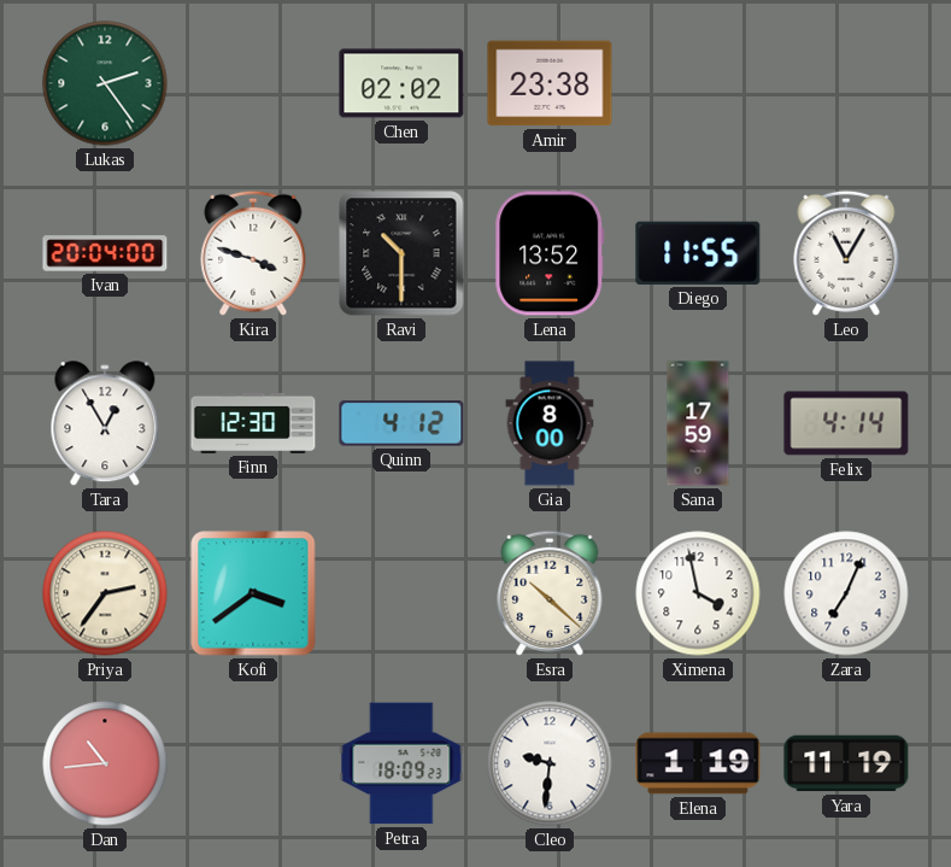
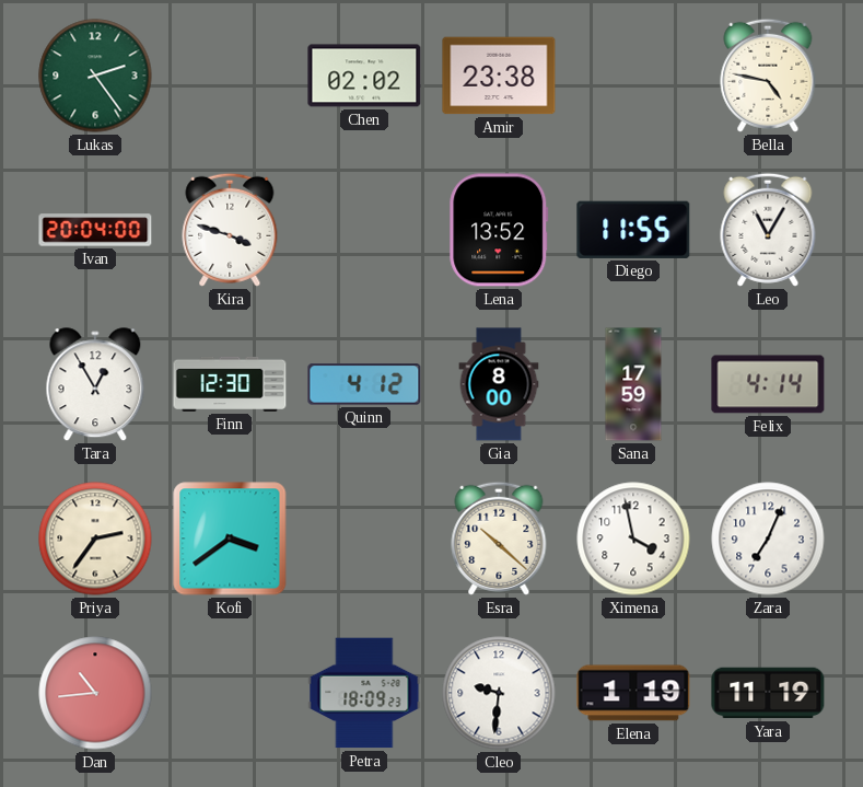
Bella: none -> 4:47 (768, 76)
Ravi: 10:30 -> none (401, 253)
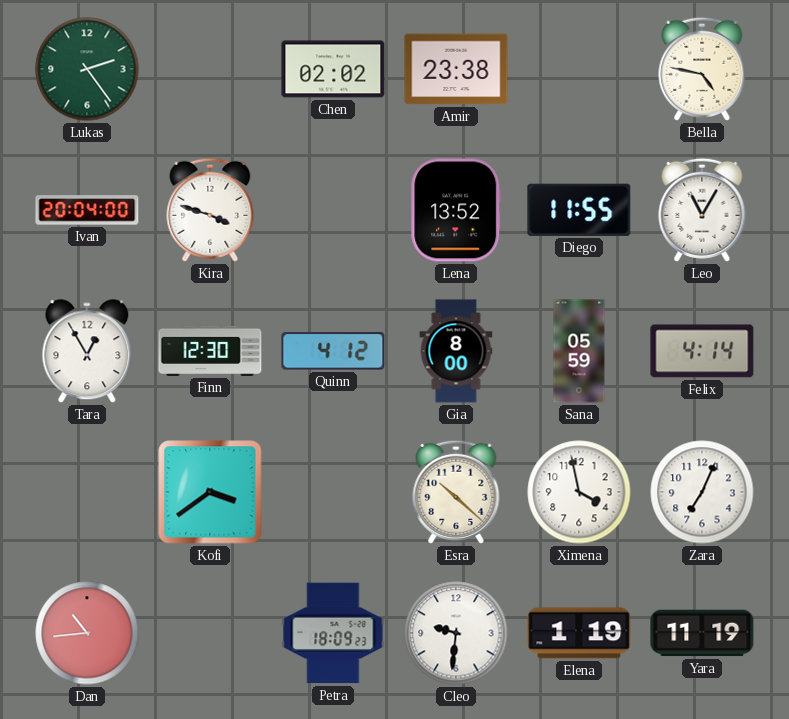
Sana: 17:59 -> 05:59 (579, 351)
Priya: 2:36 -> none (95, 539)
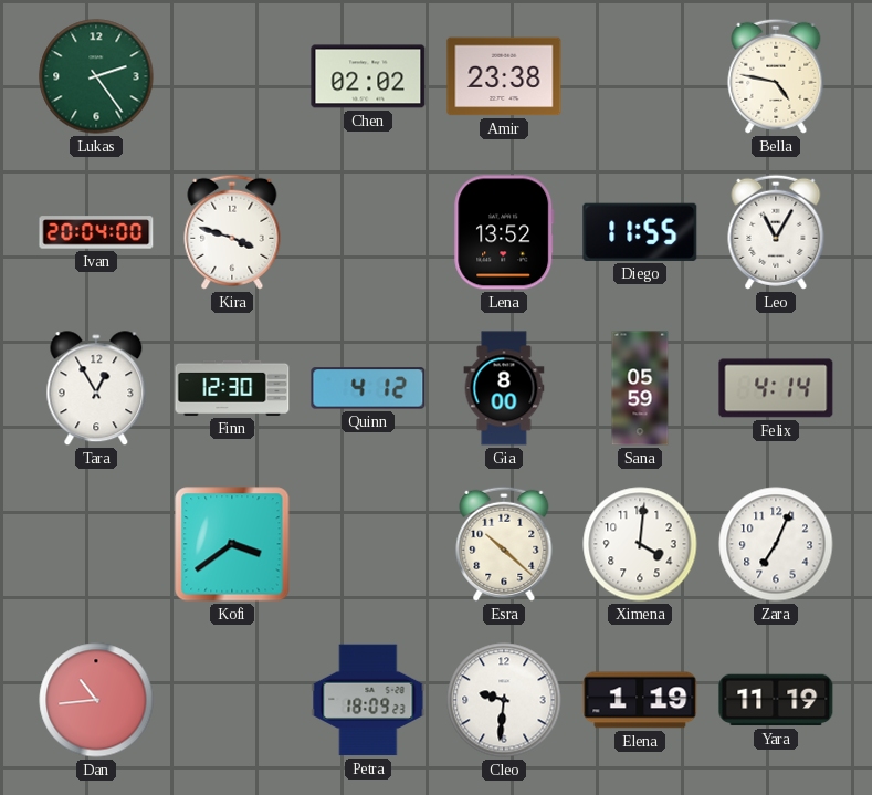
Ximena: 3:58 -> 4:01 (640, 544)
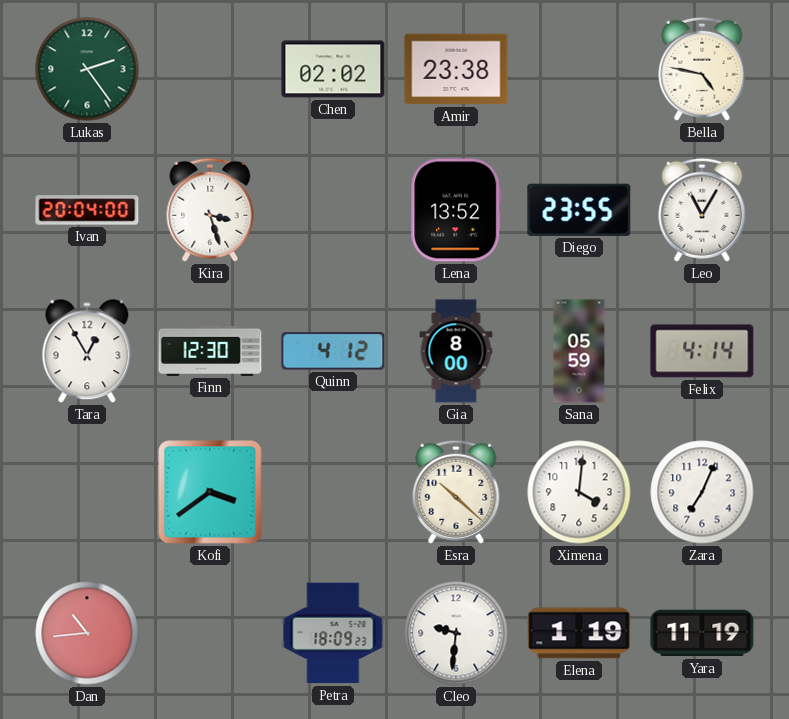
Kira: 3:48 -> 3:27 (210, 210)
Diego: 11:55 -> 23:55 (579, 210)
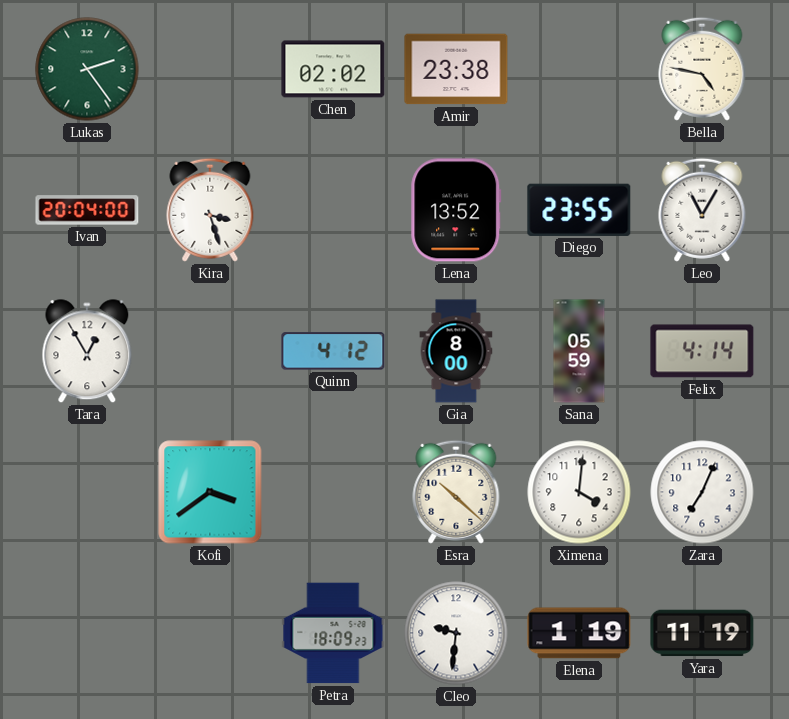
Finn: 12:30 -> none (210, 351)
Dan: 10:44 -> none (87, 633)
